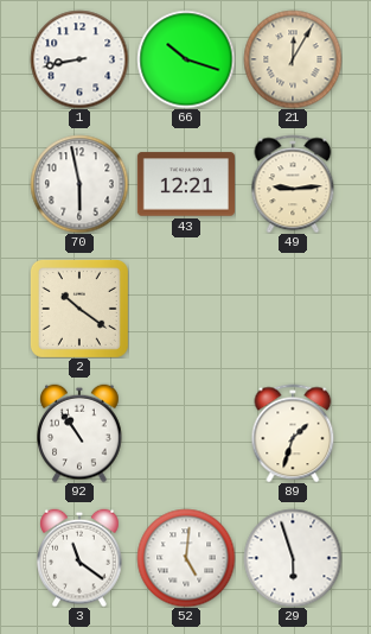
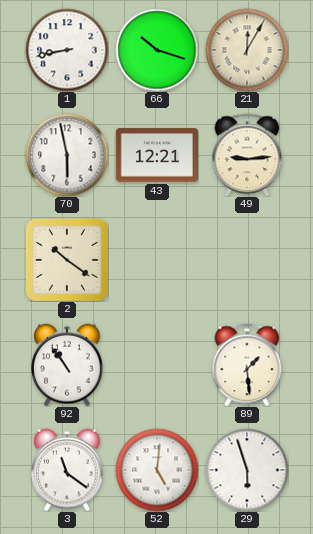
89: 1:33 -> 1:29 (247, 365)
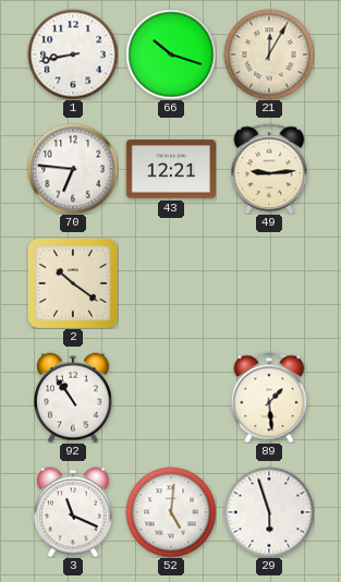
70: 5:58 -> 6:46 (73, 169)
3: 11:21 -> 11:19 (73, 512)
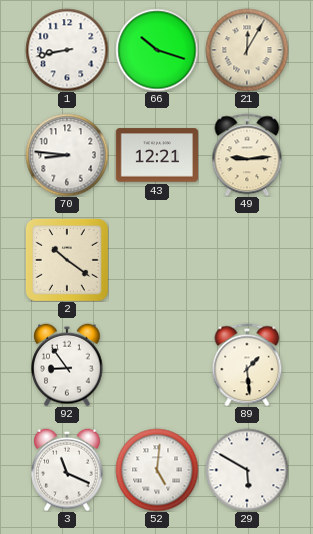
70: 6:46 -> 8:46 (67, 155)
92: 10:54 -> 8:54 (67, 365)
29: 5:57 -> 5:50 (247, 470)
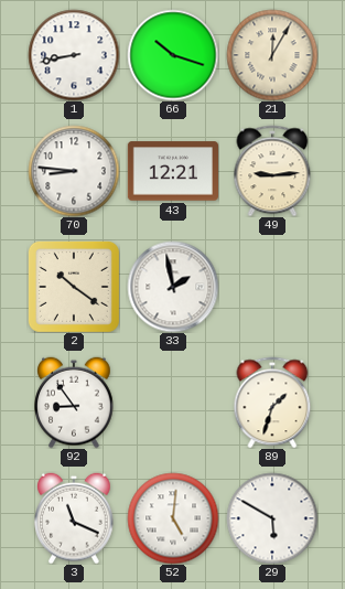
33: none -> 1:58 (173, 287)
89: 1:29 -> 1:33 (272, 403)
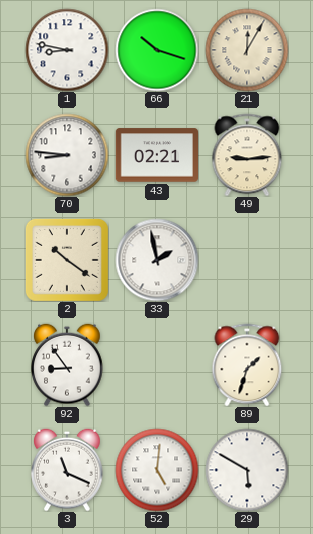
1: 8:43 -> 8:47 (67, 50)
43: 12:21 -> 02:21 (156, 155)
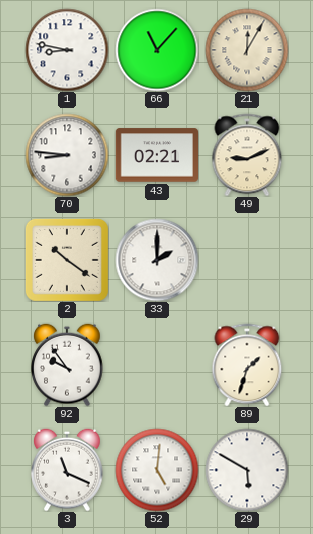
66: 10:18 -> 11:07 (157, 50)
49: 9:14 -> 9:11 (247, 155)
33: 1:58 -> 2:00 (157, 260)
92: 8:54 -> 9:54 (67, 365)
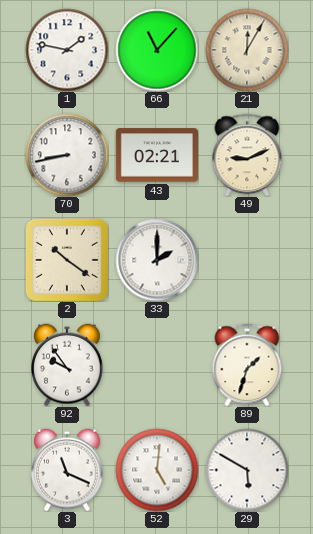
1: 8:47 -> 1:47 (67, 50)
70: 8:46 -> 8:43 (67, 155)
